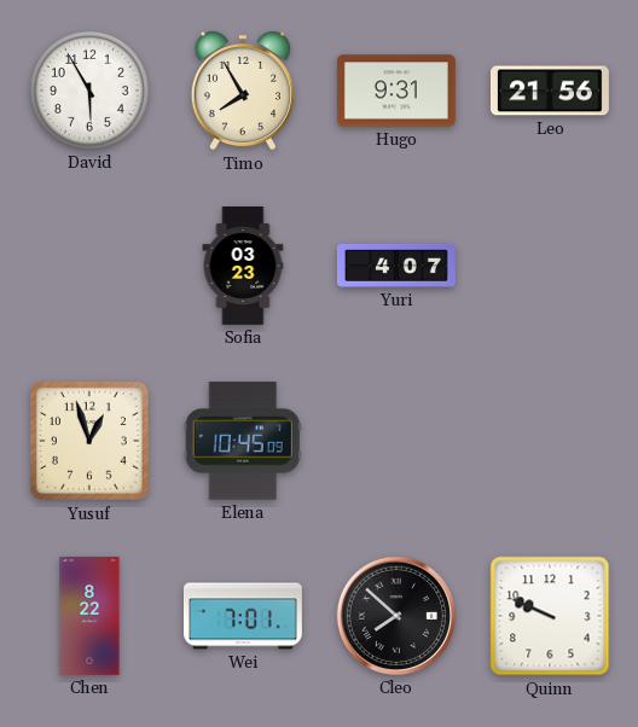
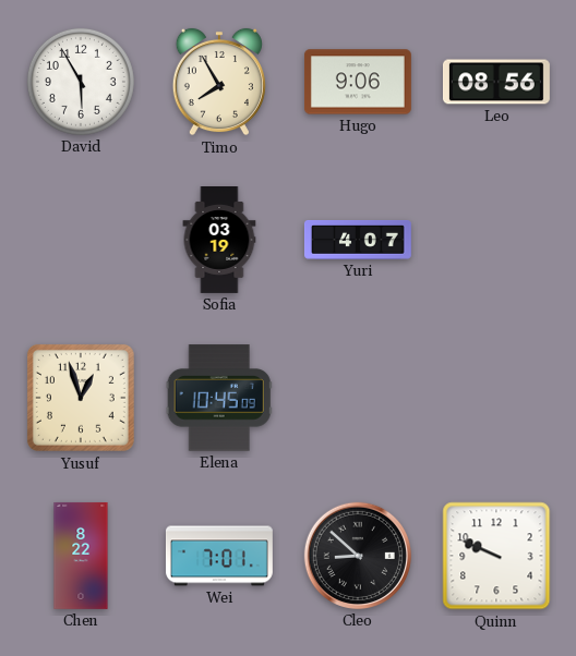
Hugo: 9:31 -> 9:06 (358, 82)
Leo: 21:56 -> 08:56 (496, 82)
Sofia: 03:23 -> 03:19 (219, 241)
Cleo: 7:52 -> 8:52 (358, 556)
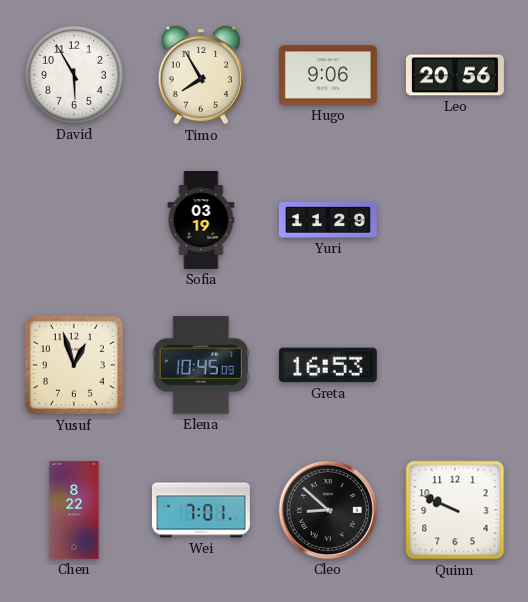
Leo: 08:56 -> 20:56 (455, 75)
Yuri: 4:07 -> 11:29 (328, 220)
Greta: none -> 16:53 (328, 365)
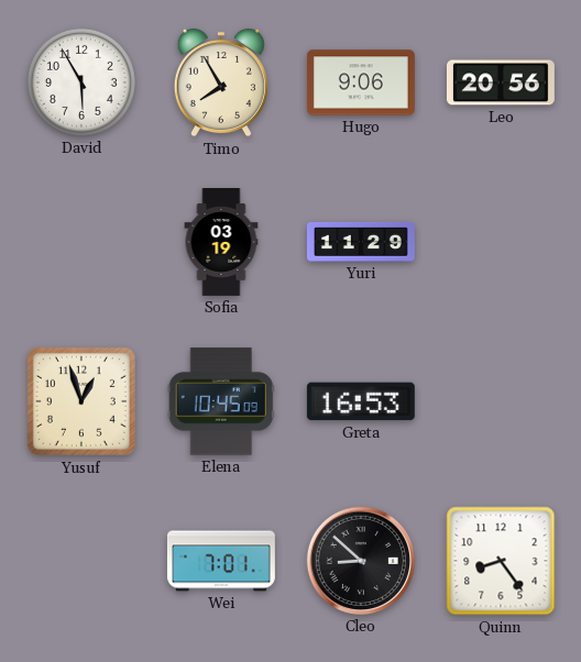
Chen: 8:22 -> none (74, 510)
Quinn: 9:49 -> 8:24 (501, 561)
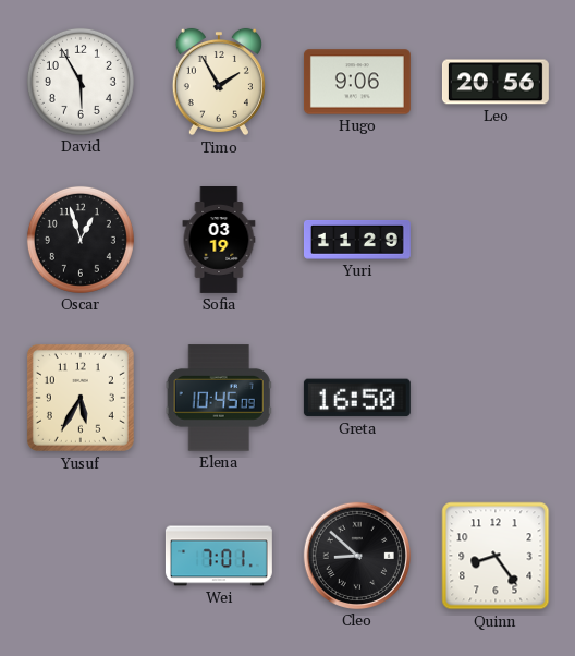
Timo: 7:55 -> 1:55 (219, 82)
Oscar: none -> 12:57 (81, 240)
Yusuf: 12:57 -> 5:35 (81, 398)
Greta: 16:53 -> 16:50 (357, 398)
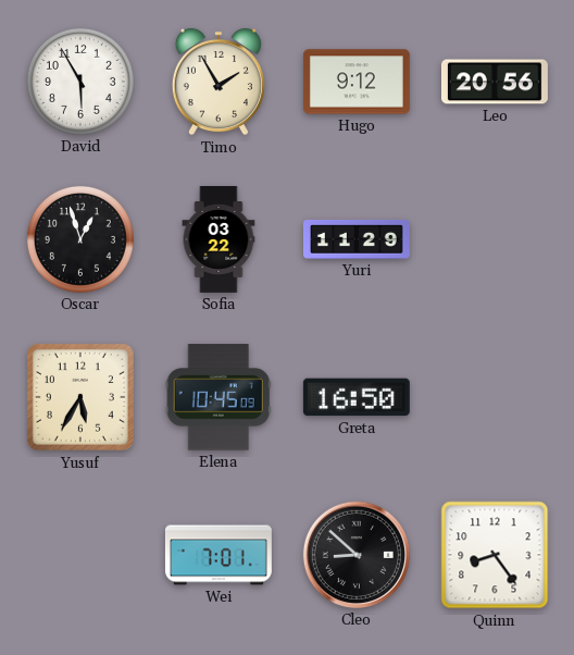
Hugo: 9:06 -> 9:12 (357, 82)
Sofia: 03:19 -> 03:22 (219, 240)
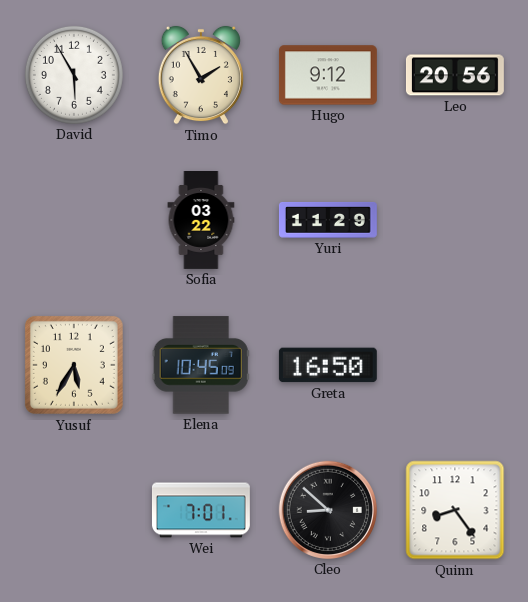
Oscar: 12:57 -> none (80, 239)
